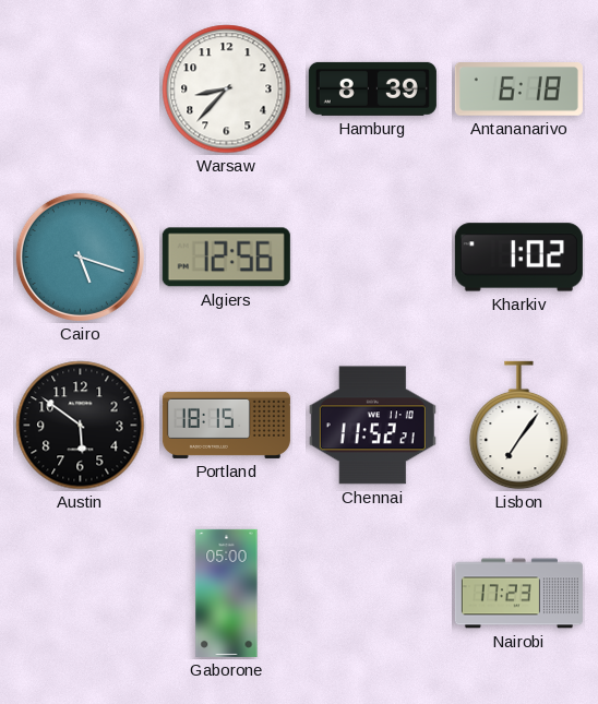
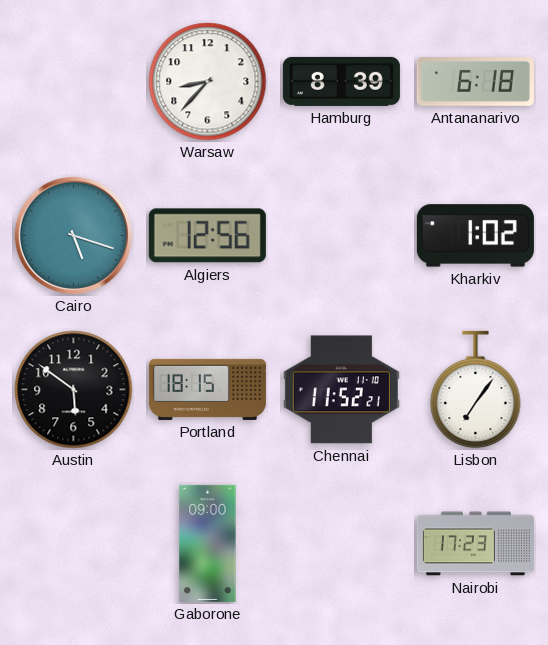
Gaborone: 05:00 -> 09:00 (208, 543)
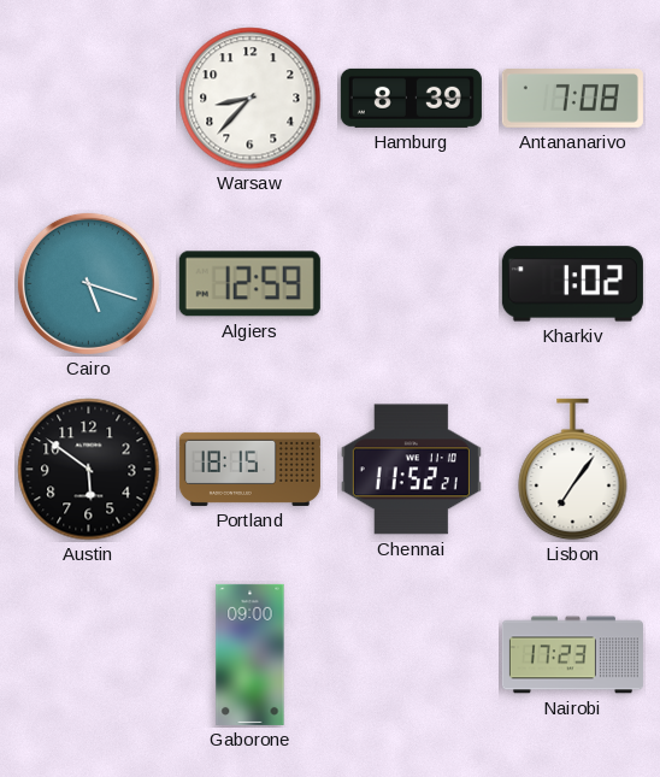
Antananarivo: 6:18 -> 7:08 (572, 99)
Algiers: 12:56 -> 12:59 (249, 284)
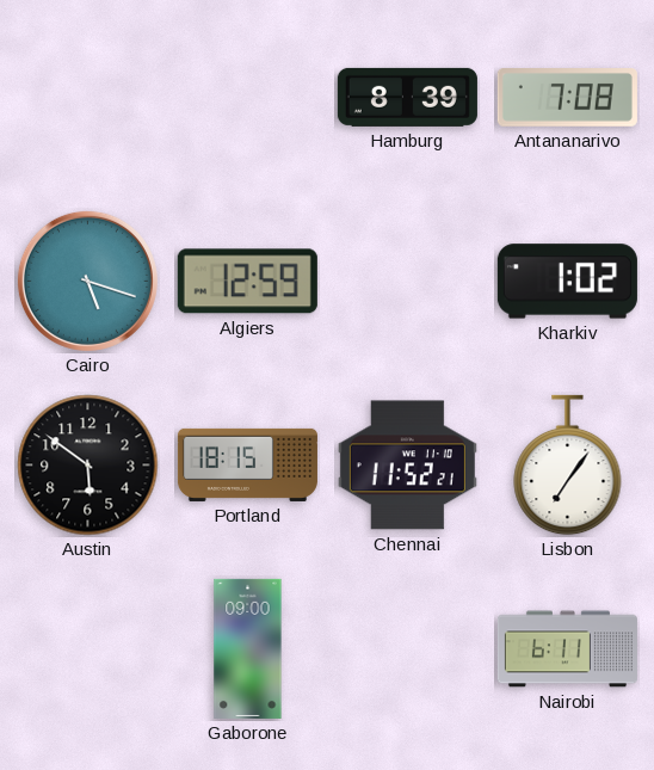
Warsaw: 8:37 -> none (251, 99)
Nairobi: 17:23 -> 6:11 (567, 649)
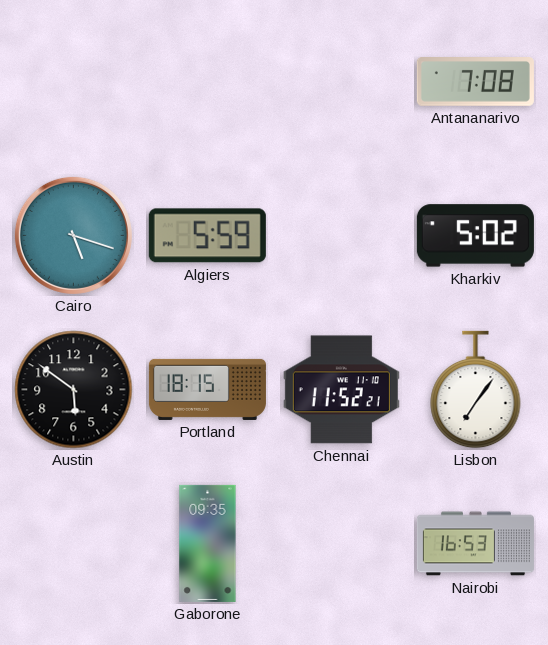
Hamburg: 8:39 -> none (407, 97)
Algiers: 12:59 -> 5:59 (207, 236)
Kharkiv: 1:02 -> 5:02 (475, 236)
Gaborone: 09:00 -> 09:35 (208, 543)
Nairobi: 6:11 -> 16:53 (475, 544)
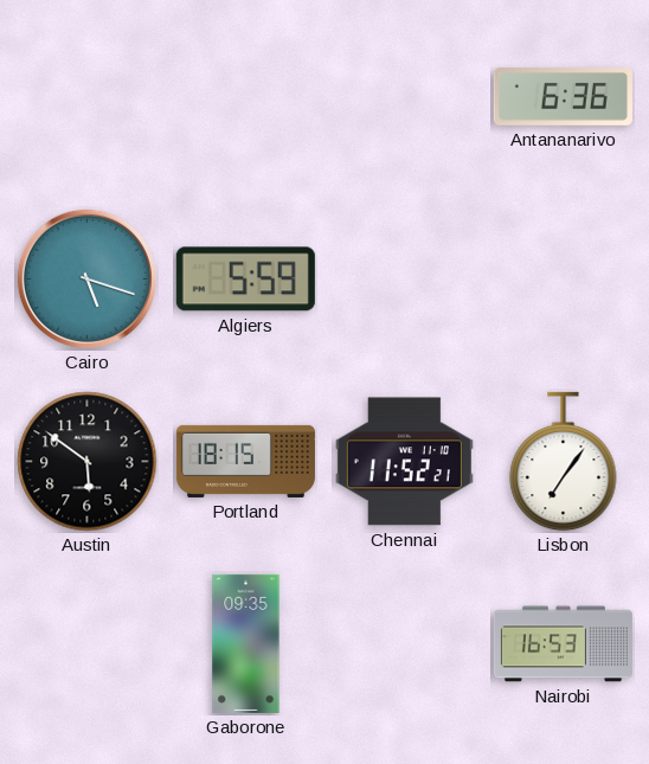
Antananarivo: 7:08 -> 6:36 (563, 97)
Kharkiv: 5:02 -> none (475, 236)
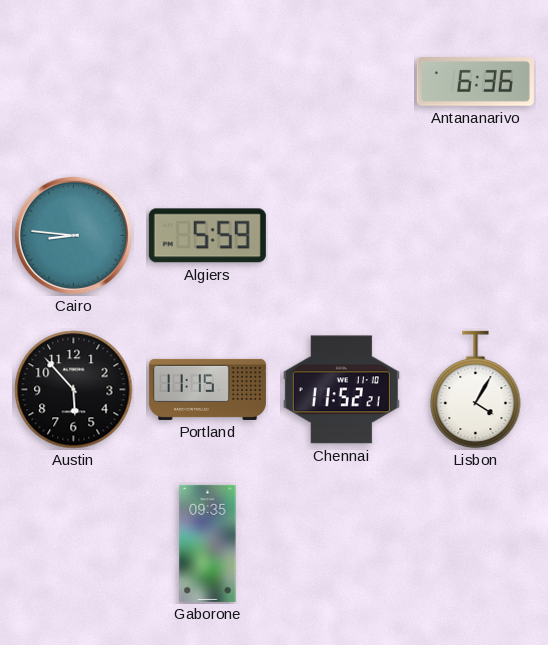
Cairo: 5:18 -> 8:46 (73, 235)
Austin: 5:51 -> 5:53 (74, 390)
Portland: 18:15 -> 11:15 (207, 389)
Lisbon: 7:06 -> 4:05 (476, 390)
Nairobi: 16:53 -> none (563, 644)
